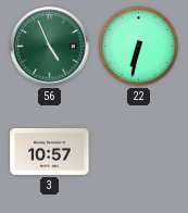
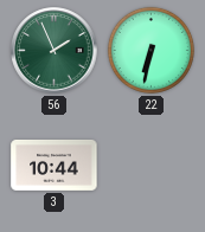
56: 4:56 -> 1:56 (55, 51)
3: 10:57 -> 10:44 (55, 165)
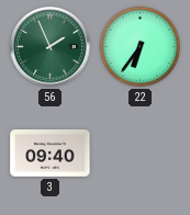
22: 6:32 -> 6:36 (139, 46)
3: 10:44 -> 09:40 (51, 152)
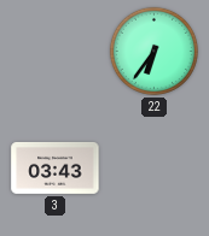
56: 1:56 -> none (51, 47)
3: 09:40 -> 03:43 (56, 167)
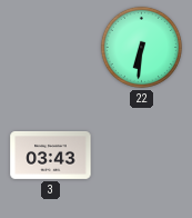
22: 6:36 -> 6:31 (141, 47)
